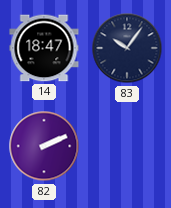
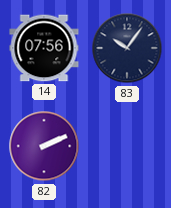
14: 18:47 -> 07:56 (44, 48)
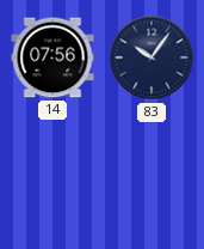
82: 2:11 -> none (44, 146)
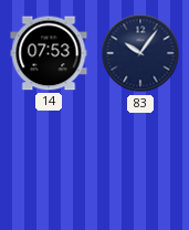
14: 07:56 -> 07:53 (49, 53)
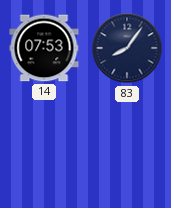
83: 10:06 -> 8:06 (127, 48)
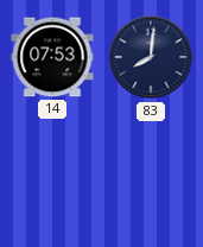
83: 8:06 -> 8:01 (151, 57)
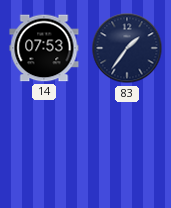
83: 8:01 -> 1:36 (127, 48)
